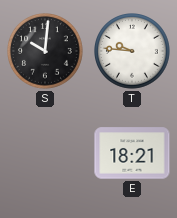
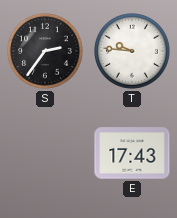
S: 10:01 -> 2:36 (46, 52)
E: 18:21 -> 17:43 (132, 153)
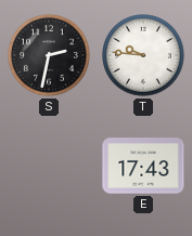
S: 2:36 -> 2:32 (50, 56)
